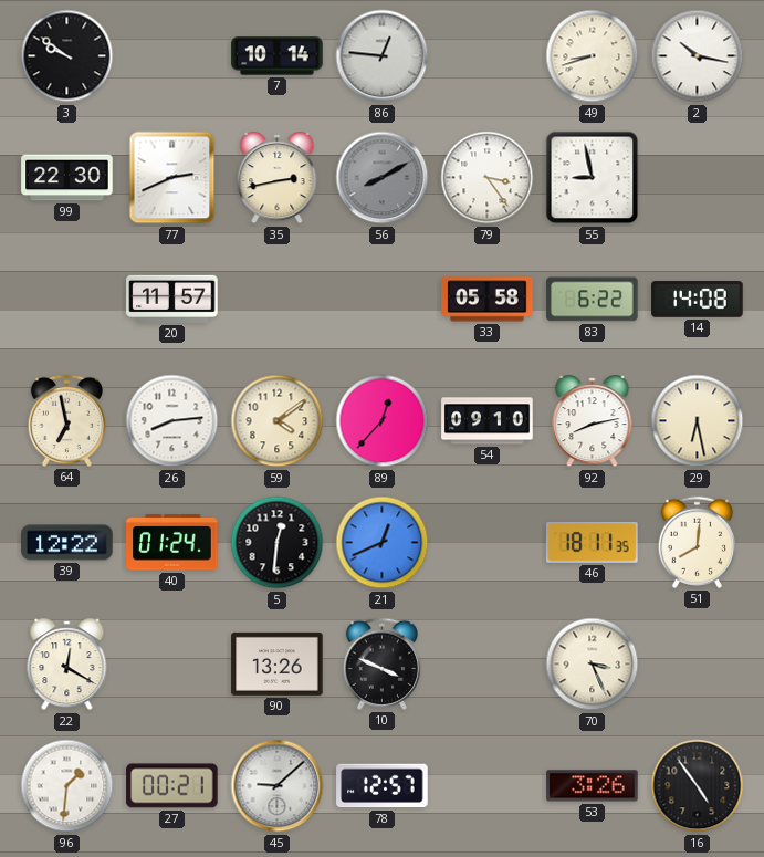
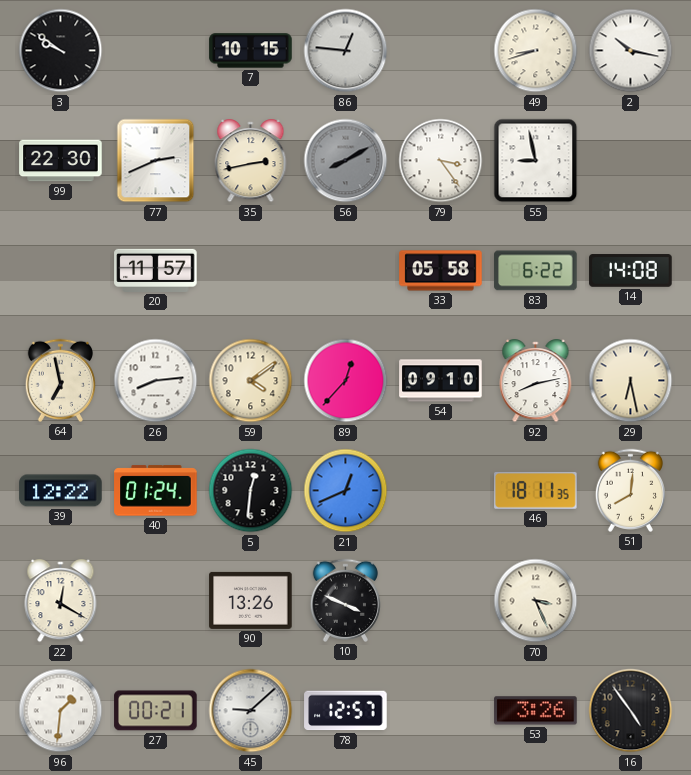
7: 10:14 -> 10:15 (251, 51)
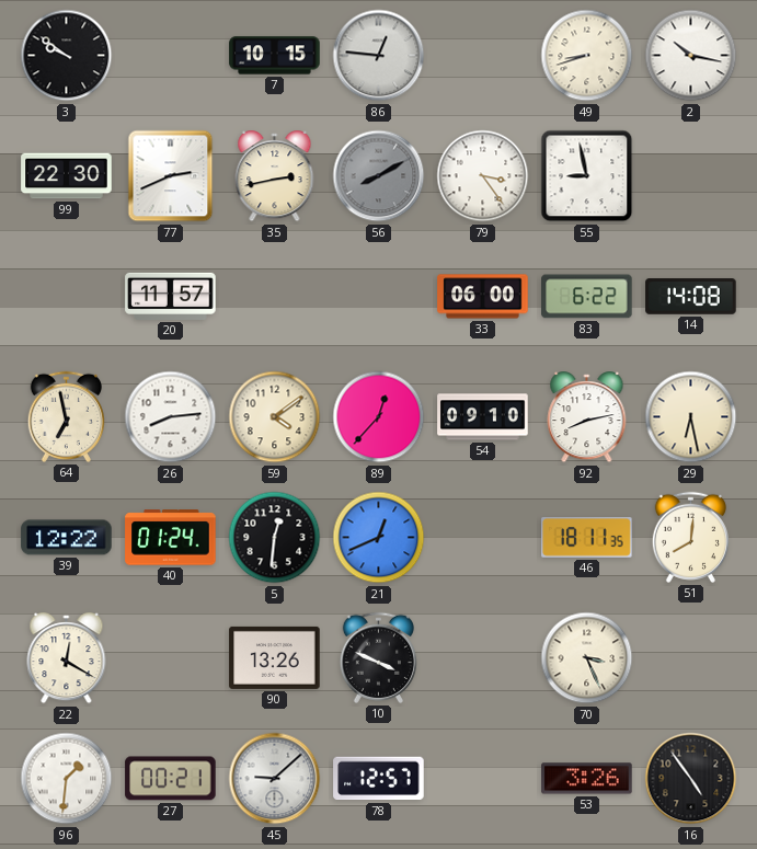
33: 05:58 -> 06:00 (483, 297)
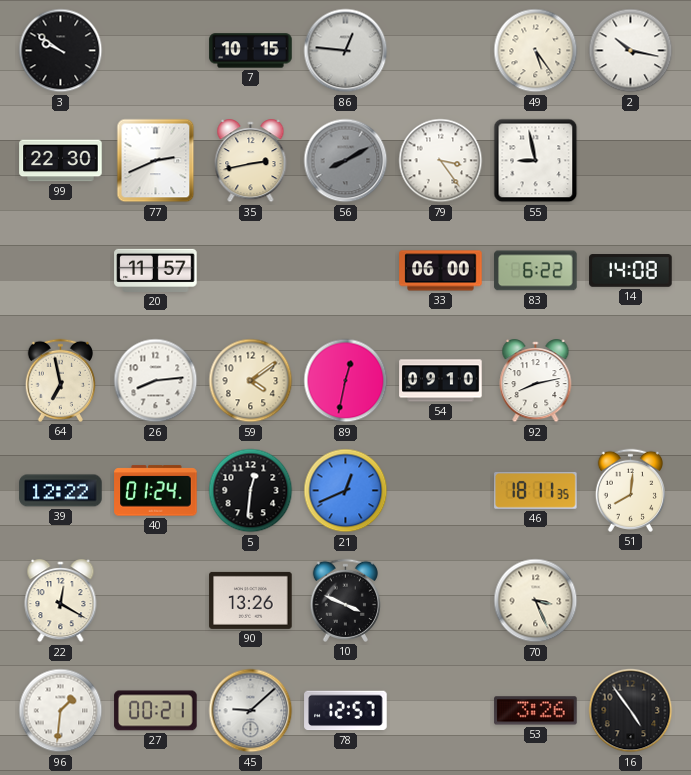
49: 8:42 -> 5:24 (536, 51)
89: 12:37 -> 12:32 (346, 381)
29: 6:28 -> none (691, 417)
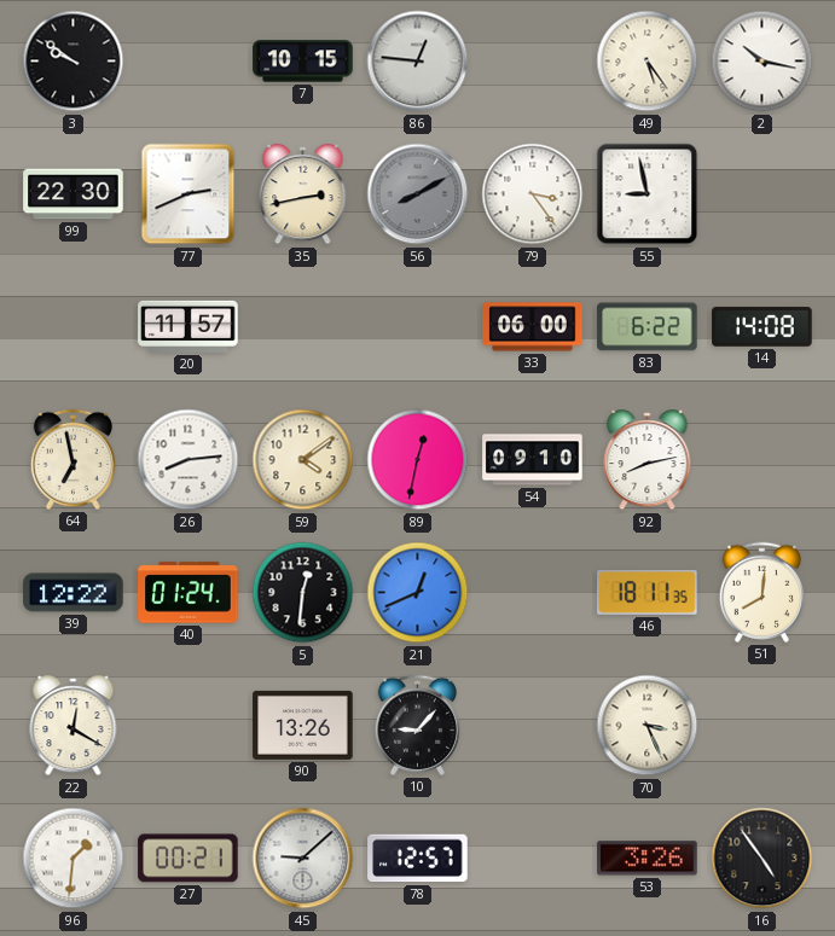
10: 3:49 -> 9:07 (417, 725)
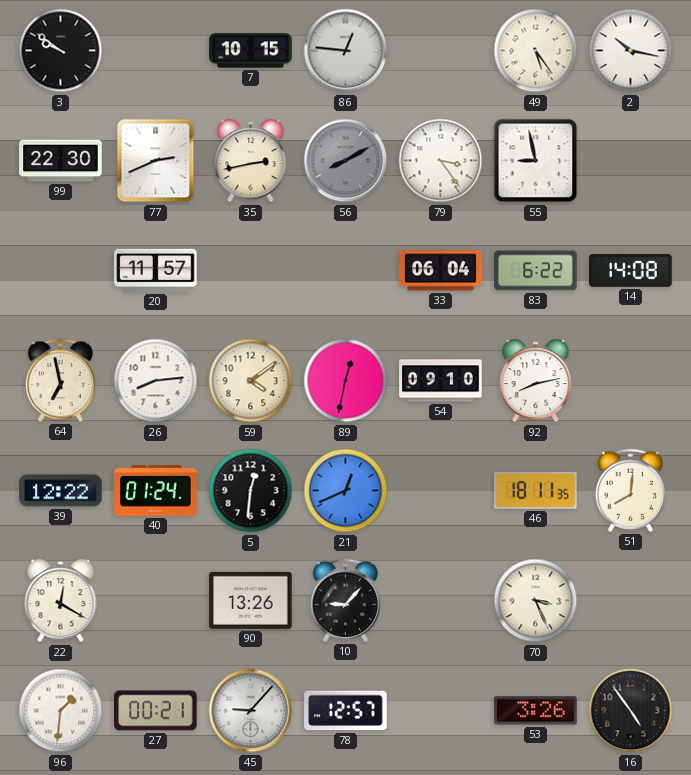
33: 06:00 -> 06:04 (441, 271)
45: 9:08 -> 9:07 (251, 711)
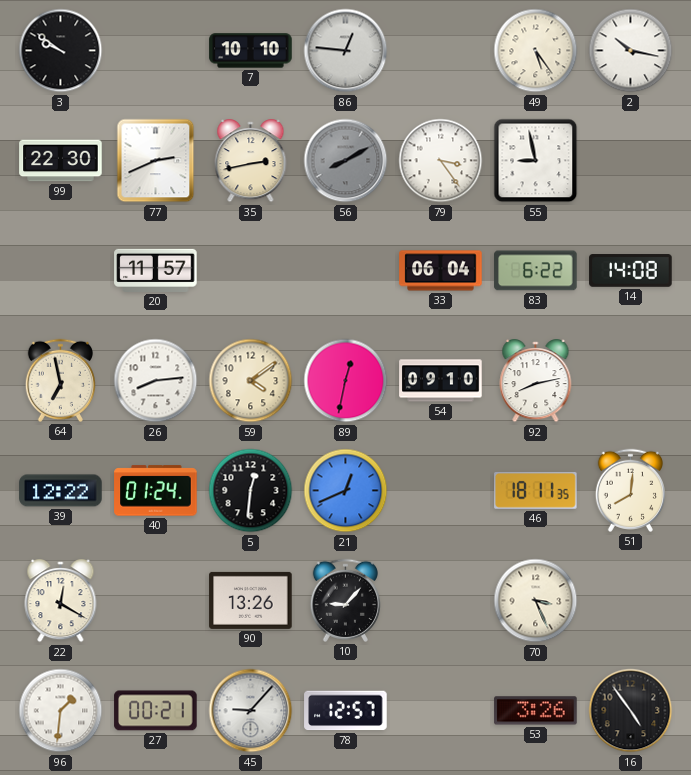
7: 10:15 -> 10:10 (251, 51)
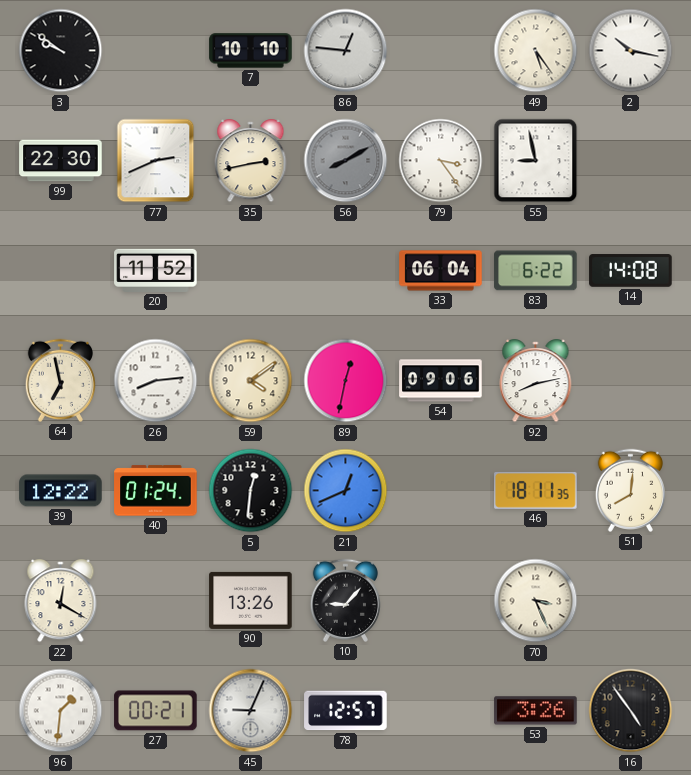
20: 11:57 -> 11:52 (156, 270)
54: 09:10 -> 09:06 (441, 381)
45: 9:07 -> 9:04 (251, 711)
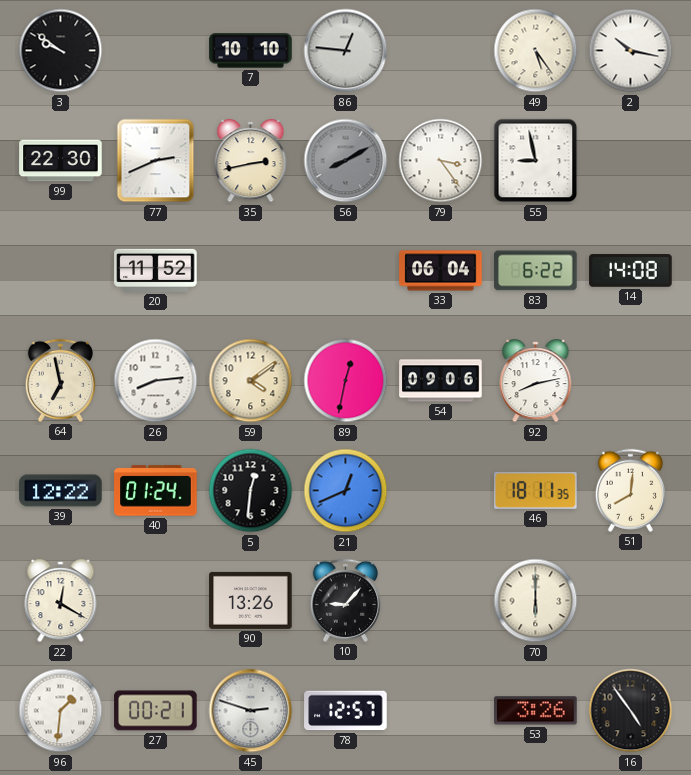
70: 3:26 -> 6:00 (536, 601)
45: 9:04 -> 2:48 (251, 711)
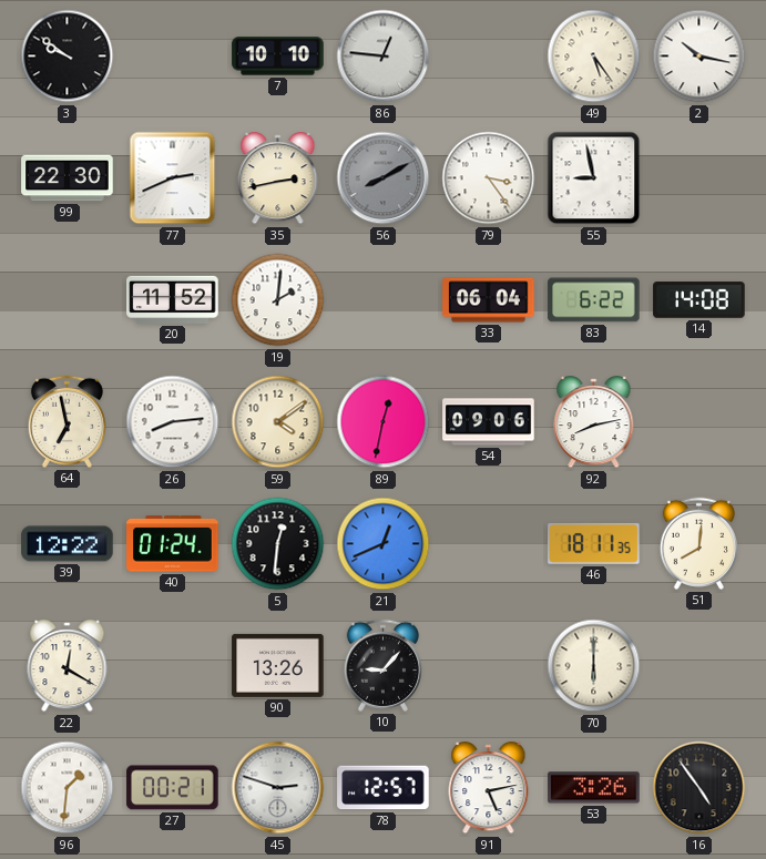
19: none -> 2:01 (278, 300)
91: none -> 5:13 (489, 788)
